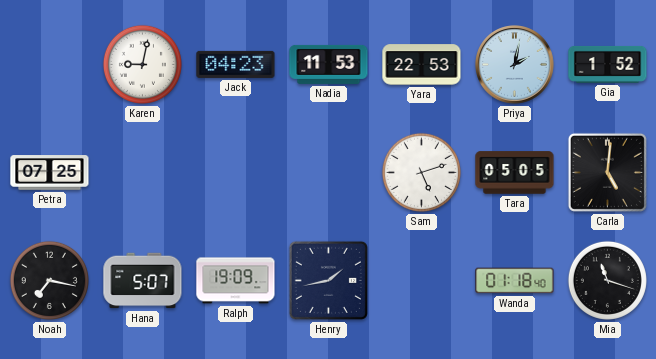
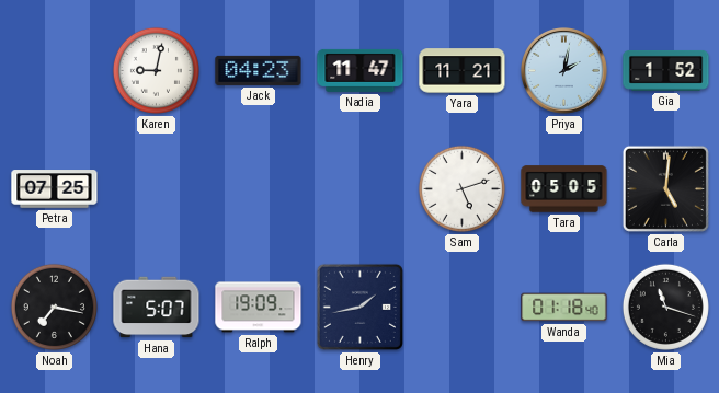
Nadia: 11:53 -> 11:47 (361, 70)
Yara: 22:53 -> 11:21 (463, 71)
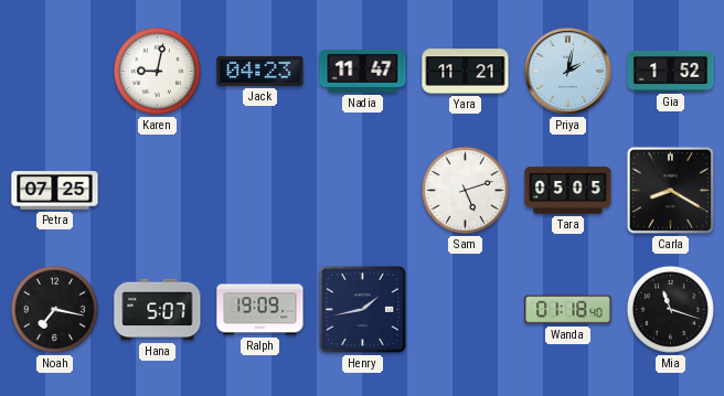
Carla: 5:01 -> 8:20 (670, 190)
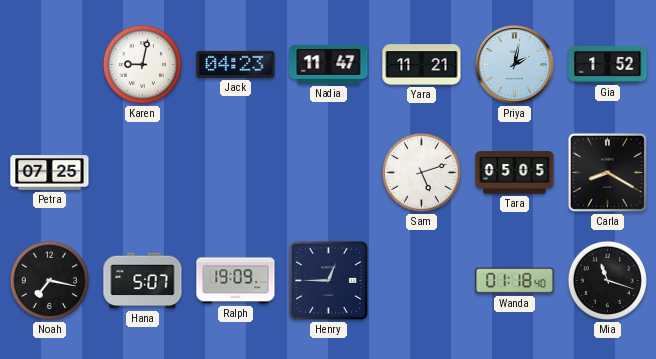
Henry: 1:43 -> 12:45 (328, 280)
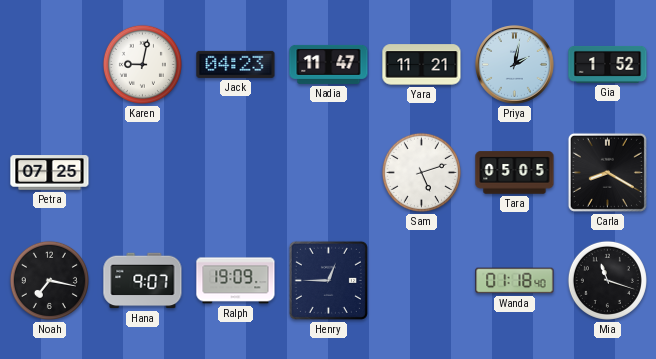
Hana: 5:07 -> 9:07 (143, 281)
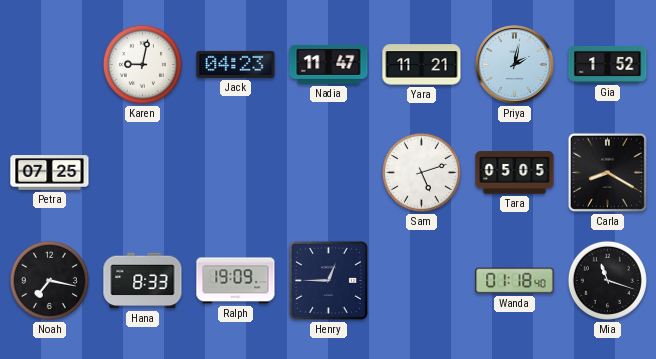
Hana: 9:07 -> 8:33 (143, 281)
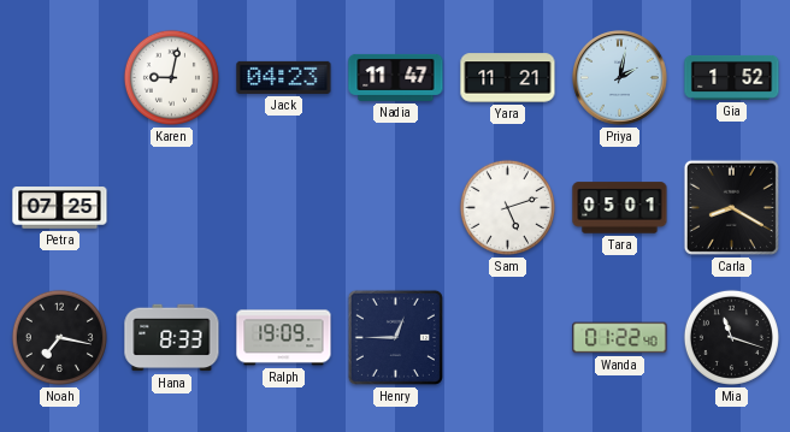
Tara: 05:05 -> 05:01 (620, 208)
Wanda: 01:18 -> 01:22 (620, 338)
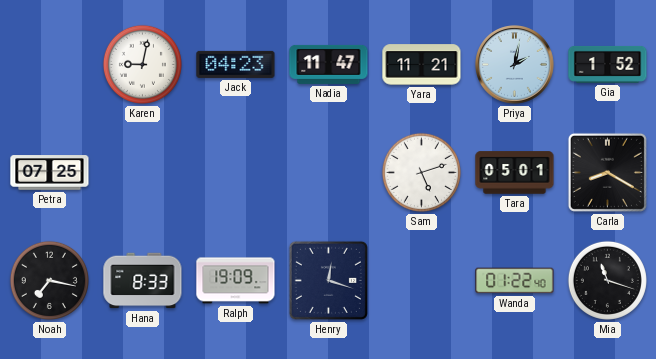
Henry: 12:45 -> 12:18 (328, 280)
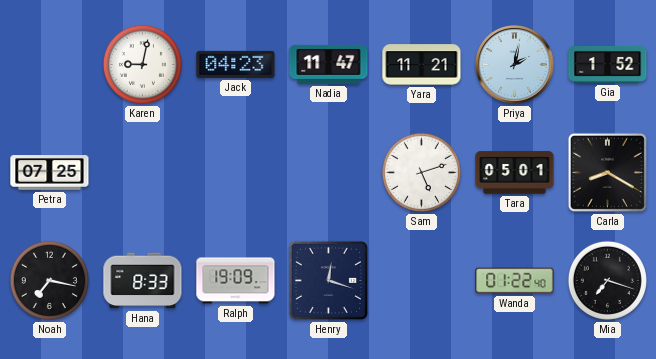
Mia: 11:18 -> 7:18 (607, 280)
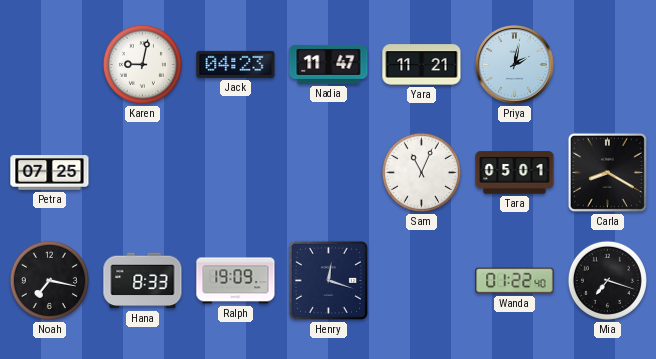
Gia: 1:52 -> none (608, 64)
Sam: 5:12 -> 11:04 (421, 172)
